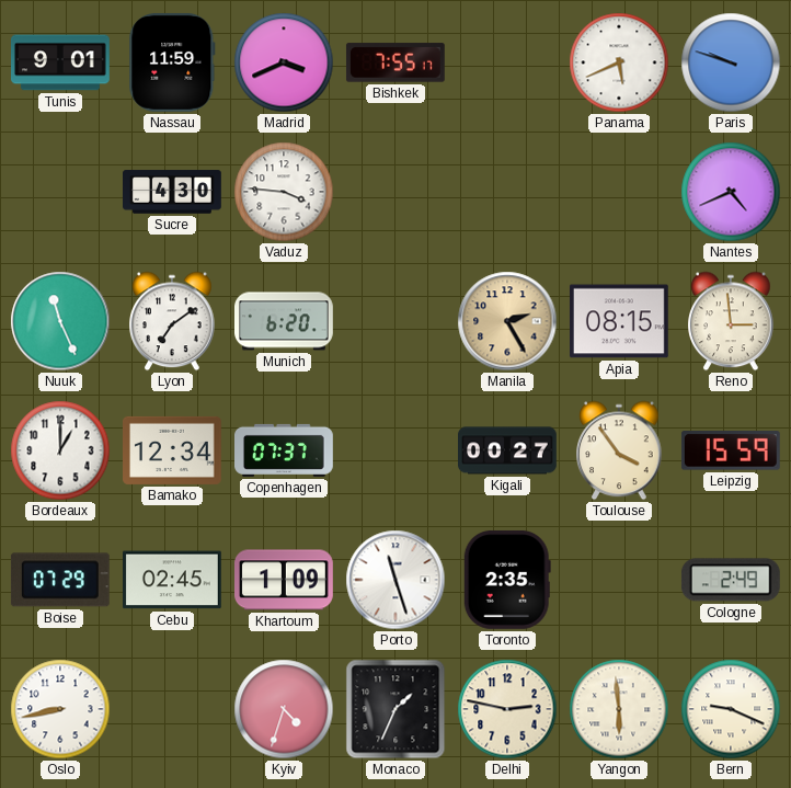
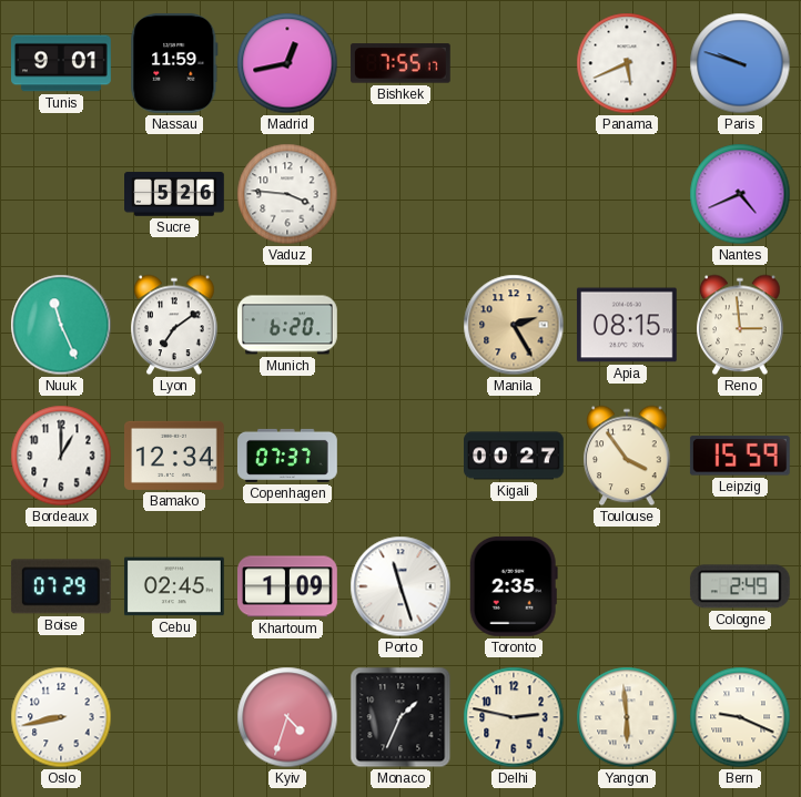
Madrid: 3:41 -> 12:43 (287, 63)
Sucre: 4:30 -> 5:26 (175, 194)
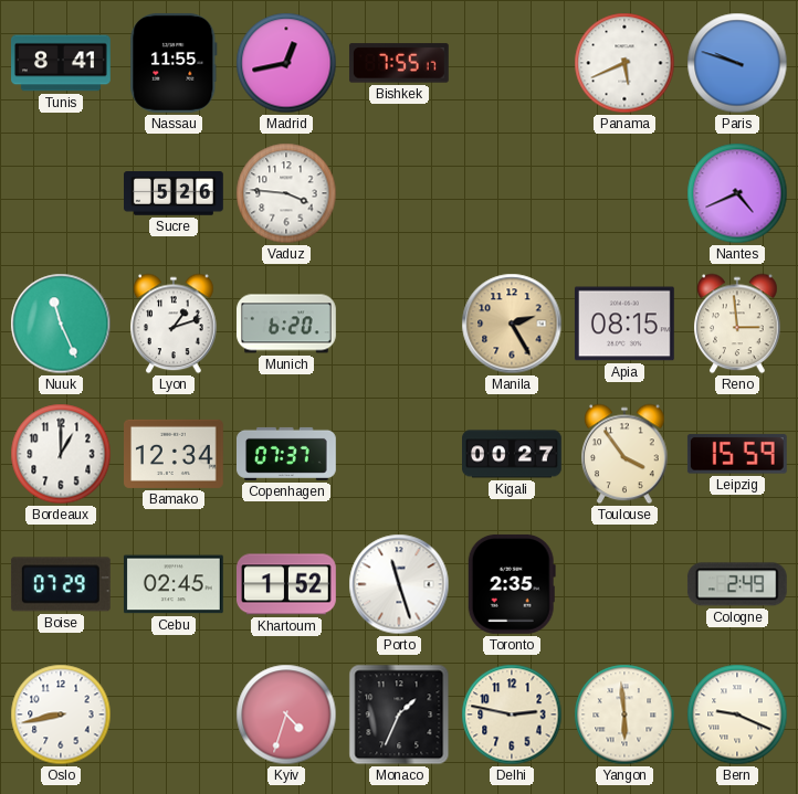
Tunis: 9:01 -> 8:41 (62, 63)
Nassau: 11:59 -> 11:55 (174, 63)
Lyon: 7:09 -> 1:12 (174, 324)
Khartoum: 1:09 -> 1:52 (287, 584)
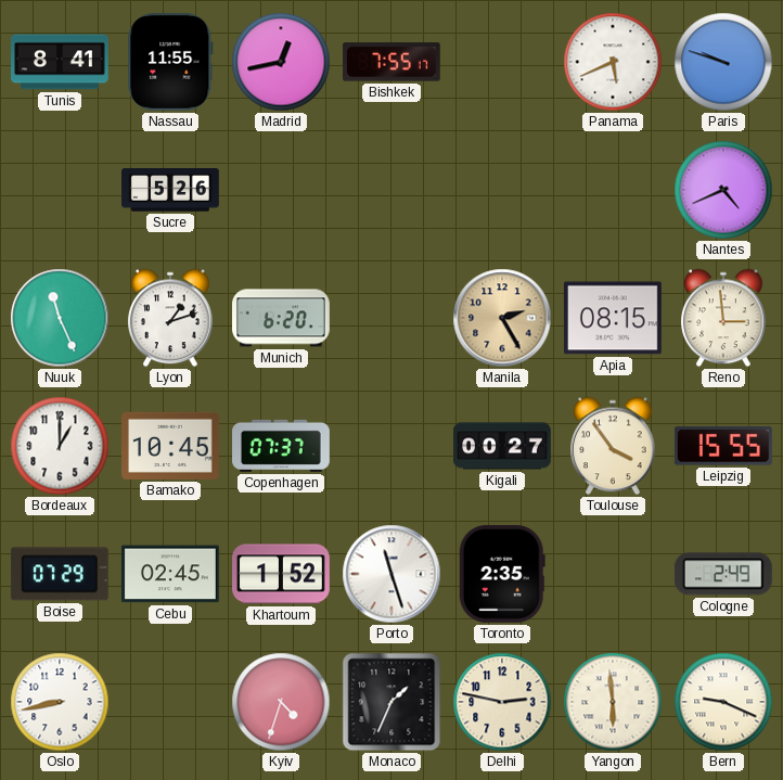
Vaduz: 3:46 -> none (286, 193)
Bamako: 12:34 -> 10:45 (171, 446)
Leipzig: 15:59 -> 15:55 (723, 446)
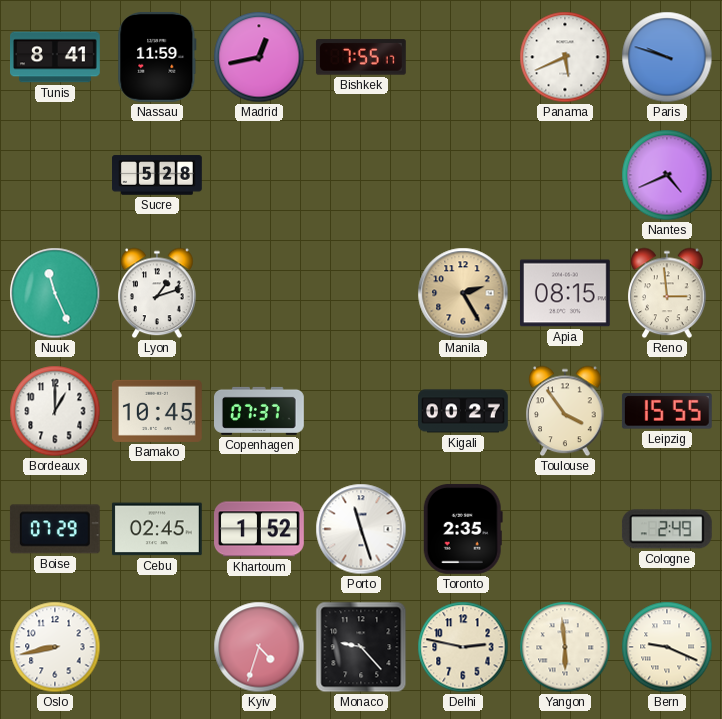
Nassau: 11:55 -> 11:59 (157, 57)
Sucre: 5:26 -> 5:28 (158, 175)
Munich: 6:20 -> none (282, 318)
Monaco: 1:34 -> 9:23 (361, 647)
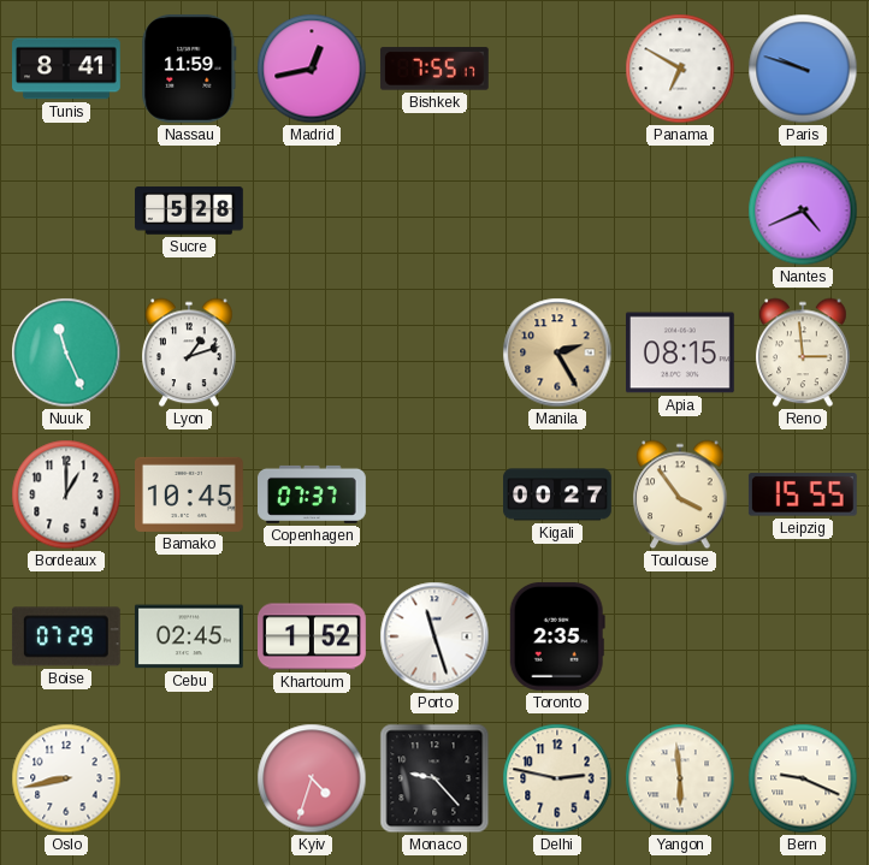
Panama: 5:41 -> 6:50 (680, 69)
Cologne: 2:49 -> none (667, 529)
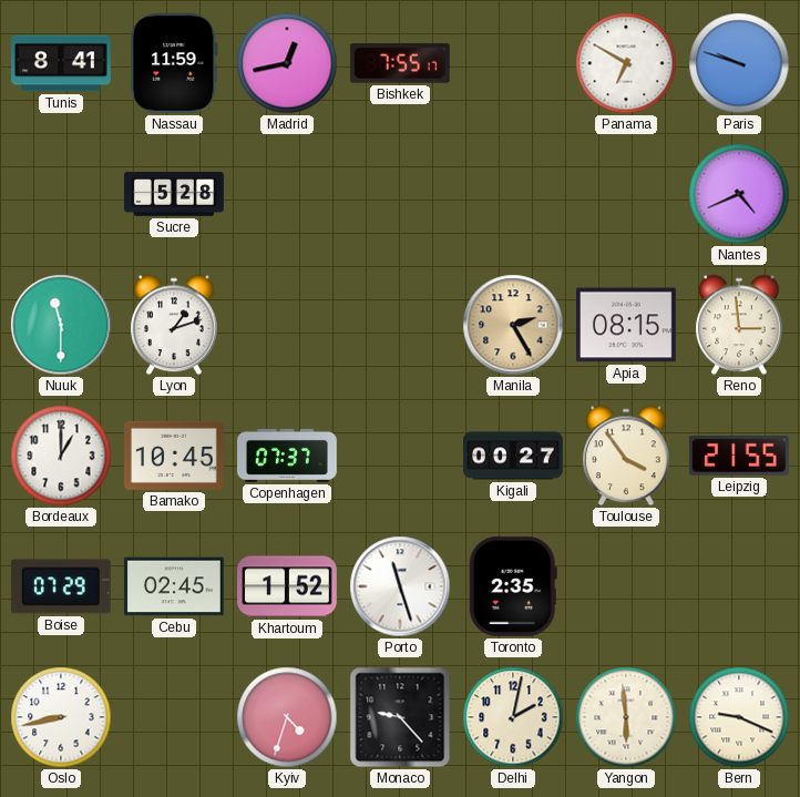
Nuuk: 11:26 -> 11:30 (61, 325)
Leipzig: 15:55 -> 21:55 (739, 456)
Delhi: 2:47 -> 2:02 (513, 717)
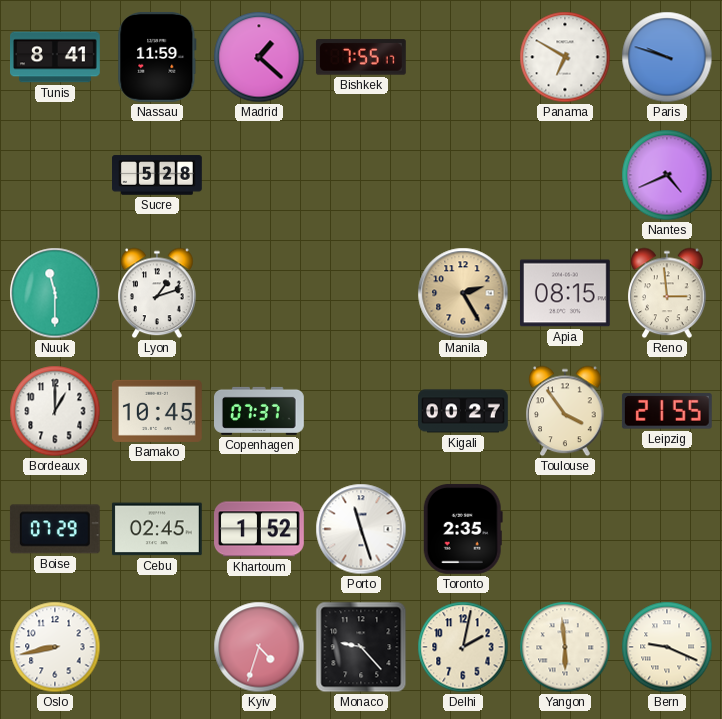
Madrid: 12:43 -> 1:22 (259, 57)
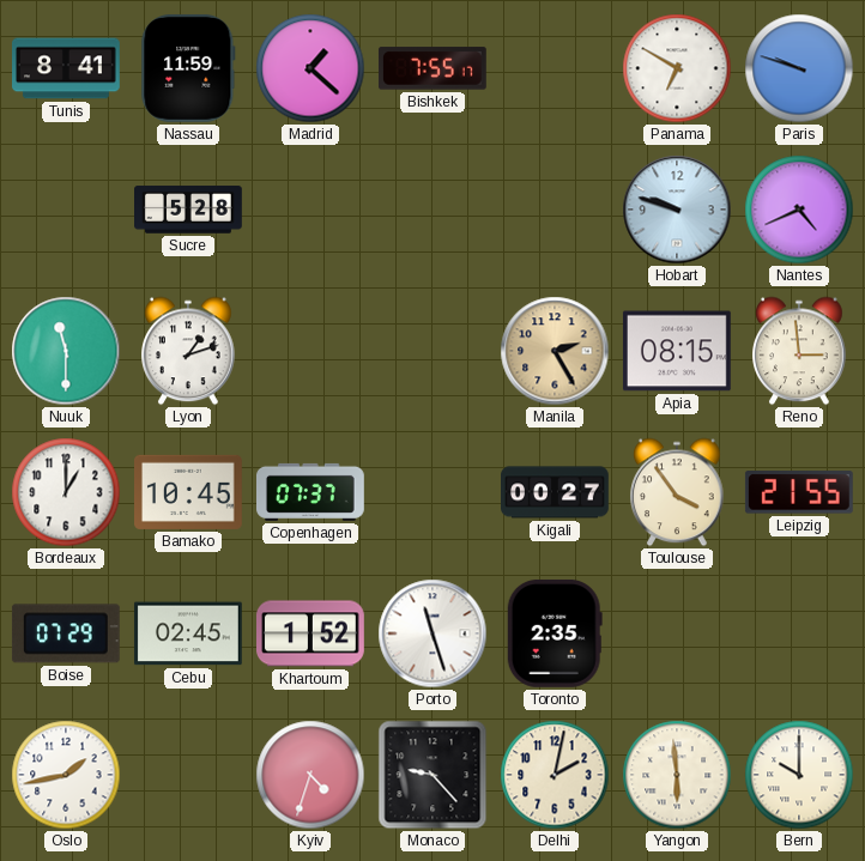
Hobart: none -> 9:48 (677, 210)
Oslo: 8:43 -> 1:43 (66, 775)
Bern: 9:19 -> 10:00 (799, 775)
